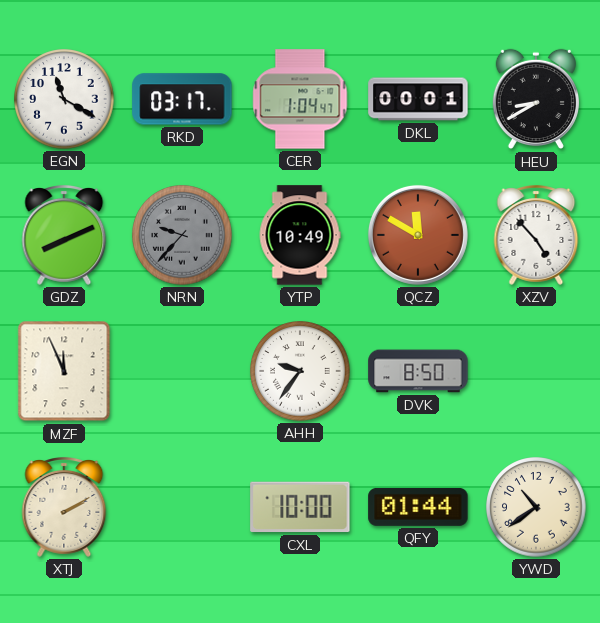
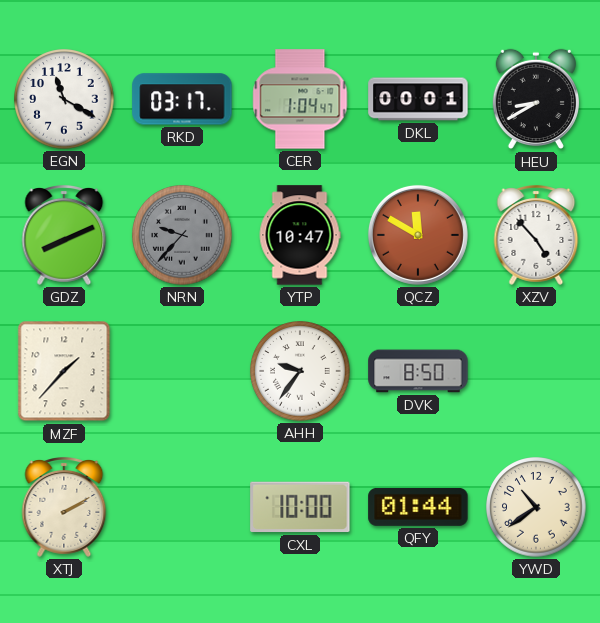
YTP: 10:49 -> 10:47 (300, 235)
MZF: 11:56 -> 1:37 (64, 371)
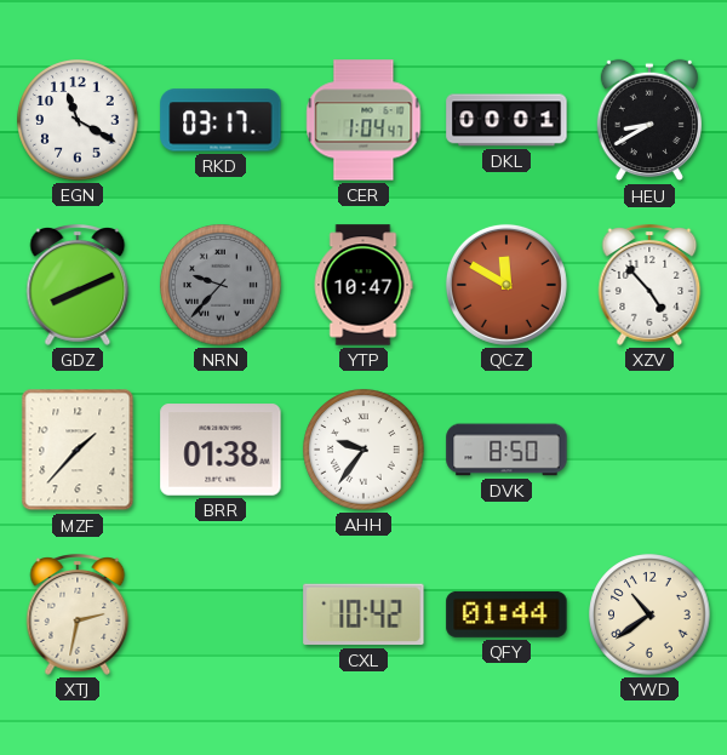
BRR: none -> 01:38 (221, 450)
XTJ: 2:10 -> 2:32 (78, 616)
CXL: 10:00 -> 10:42 (363, 614)
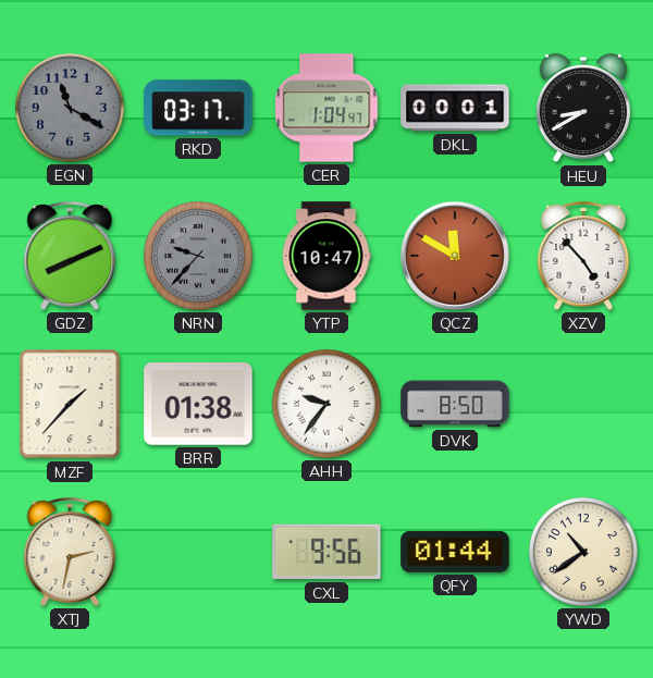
EGN dial: white -> grey (70, 108)
CXL: 10:42 -> 9:56 (326, 552)
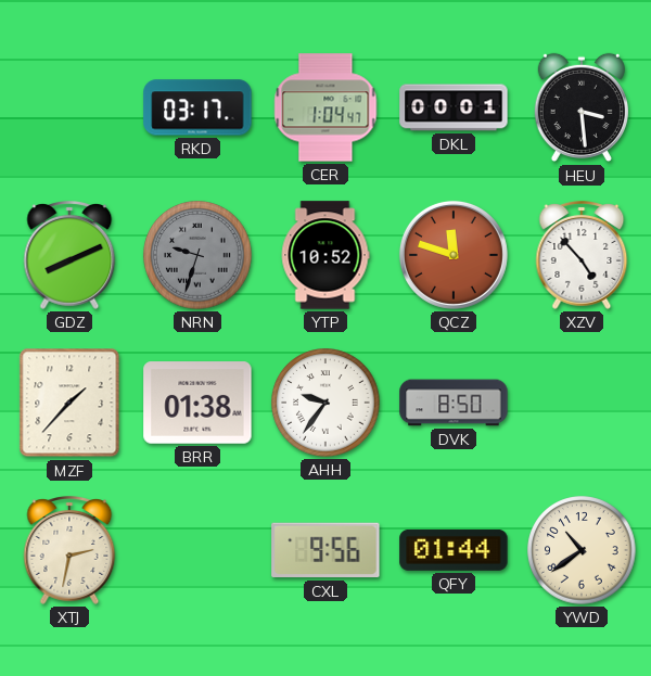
EGN: 11:20 -> none (70, 108)
HEU: 8:40 -> 3:29 (582, 107)
NRN: 9:37 -> 9:33 (197, 255)
YTP: 10:47 -> 10:52 (325, 255)
QCZ: 11:50 -> 11:48 (454, 255)
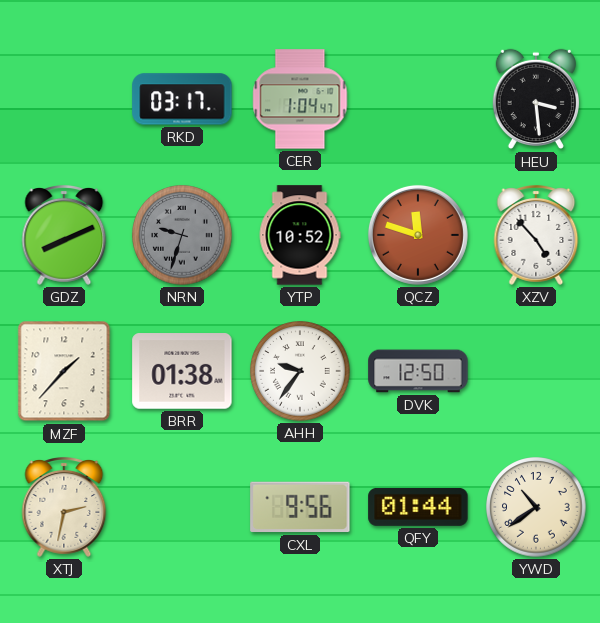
DKL: 00:01 -> none (454, 107)
DVK: 8:50 -> 12:50 (418, 371)
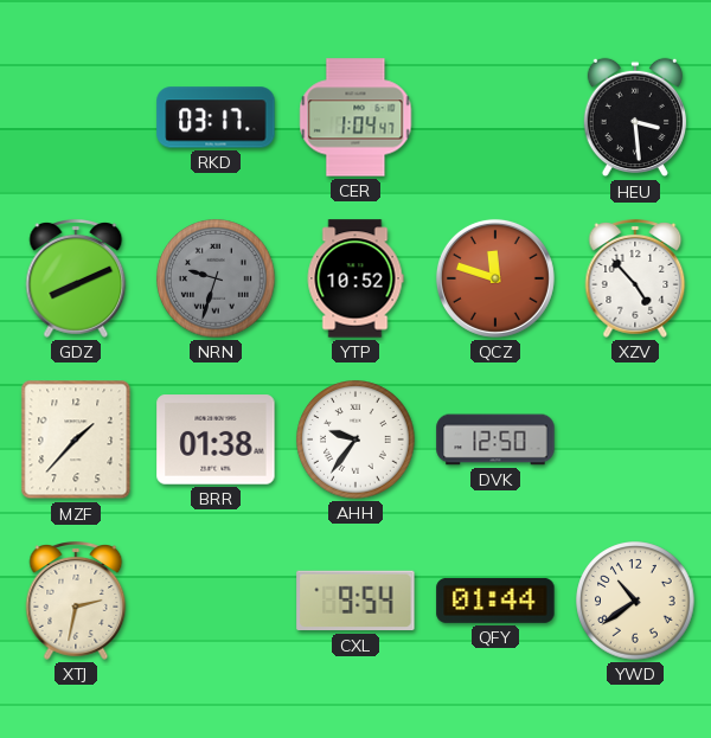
CXL: 9:56 -> 9:54 (355, 601)
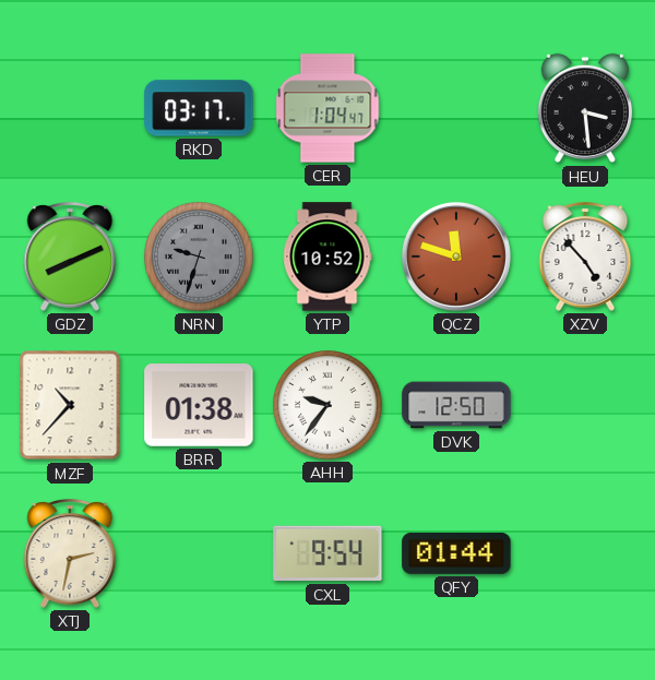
MZF: 1:37 -> 10:37 (70, 405)
YWD: 10:39 -> none (635, 601)
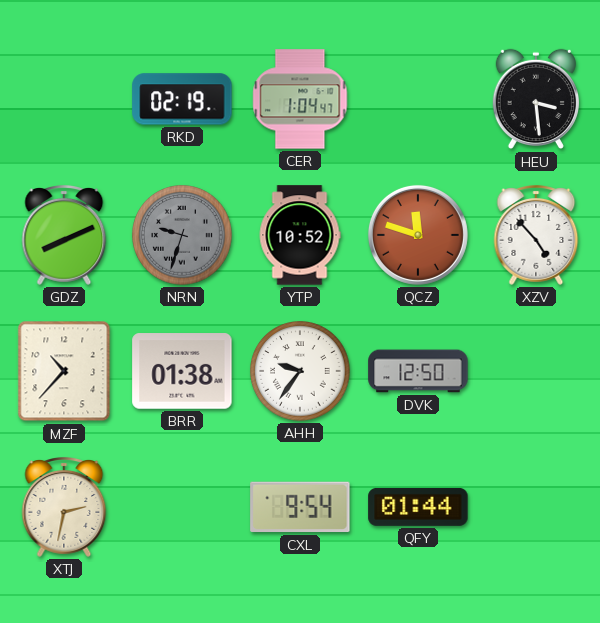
RKD: 03:17 -> 02:19 (182, 99)
